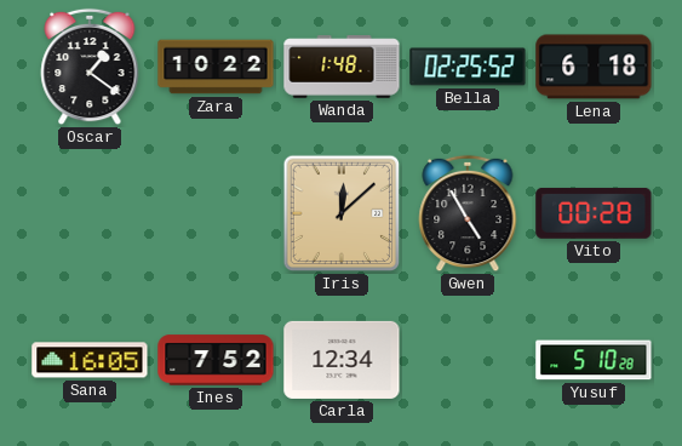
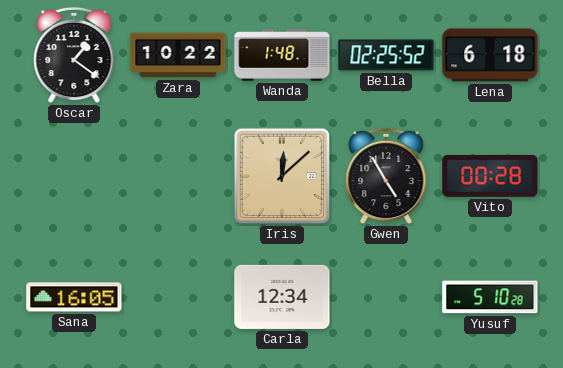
Ines: 7:52 -> none (216, 360)
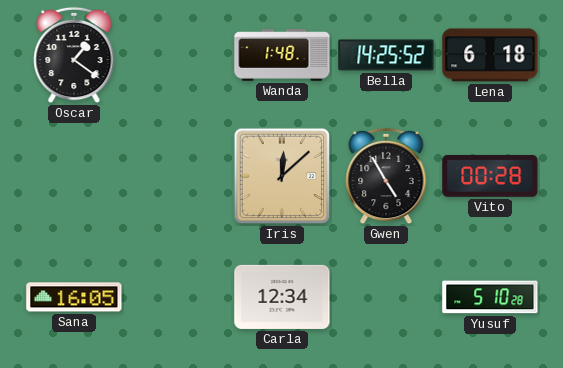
Zara: 10:22 -> none (178, 55)
Bella: 02:25 -> 14:25 (386, 55)
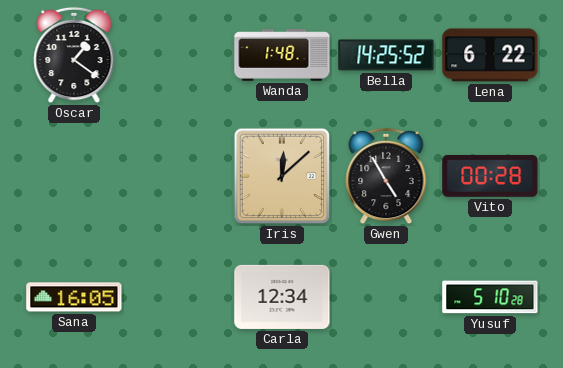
Lena: 6:18 -> 6:22 (490, 55)
